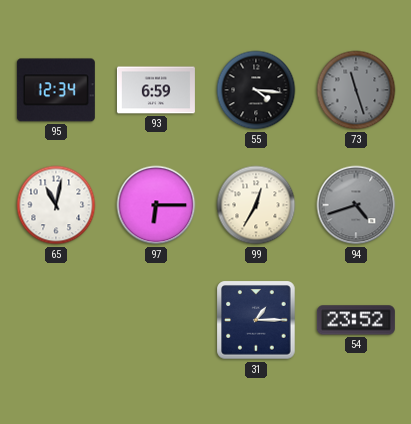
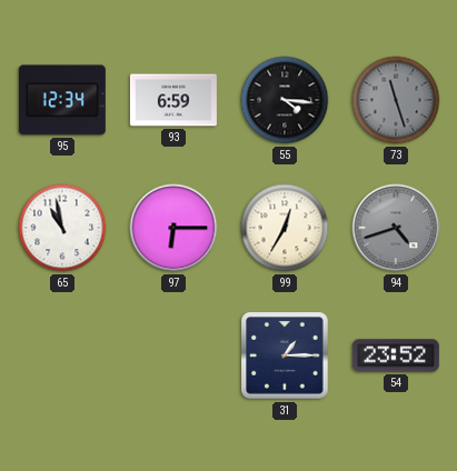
65: 11:02 -> 10:58 (62, 228)
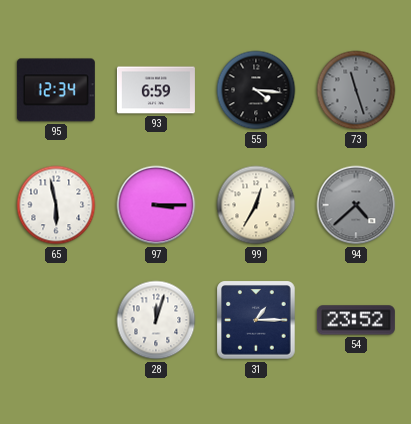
65: 10:58 -> 5:58 (56, 205)
97: 6:15 -> 3:15 (156, 205)
94: 4:42 -> 4:38 (356, 205)
28: none -> 12:03 (156, 320)
